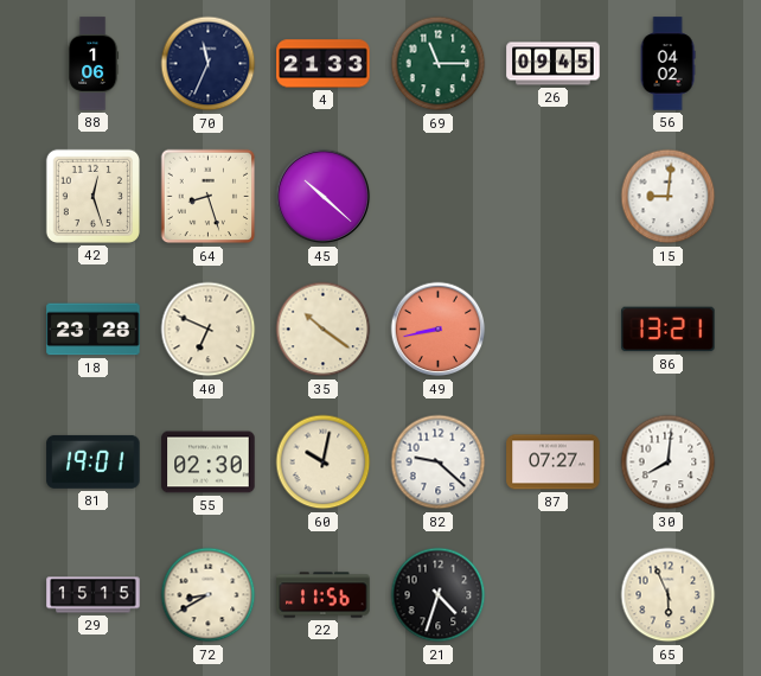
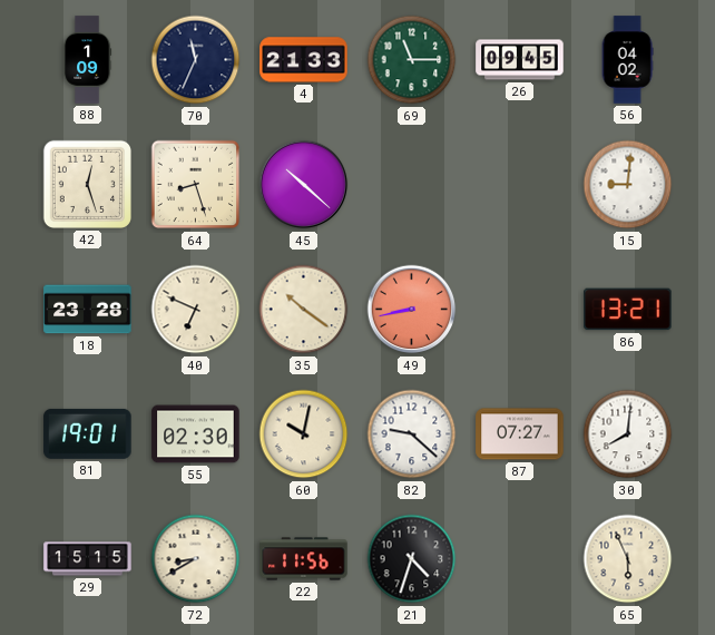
88: 1:06 -> 1:09 (88, 60)
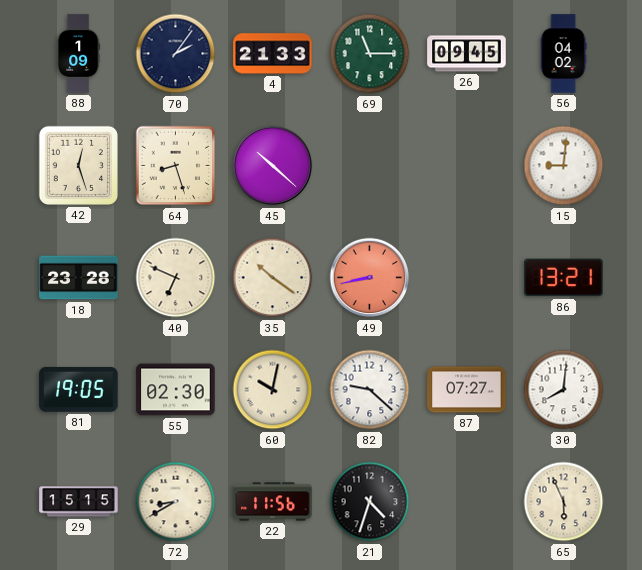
70: 11:34 -> 2:06 (176, 54)
81: 19:01 -> 19:05 (79, 389)
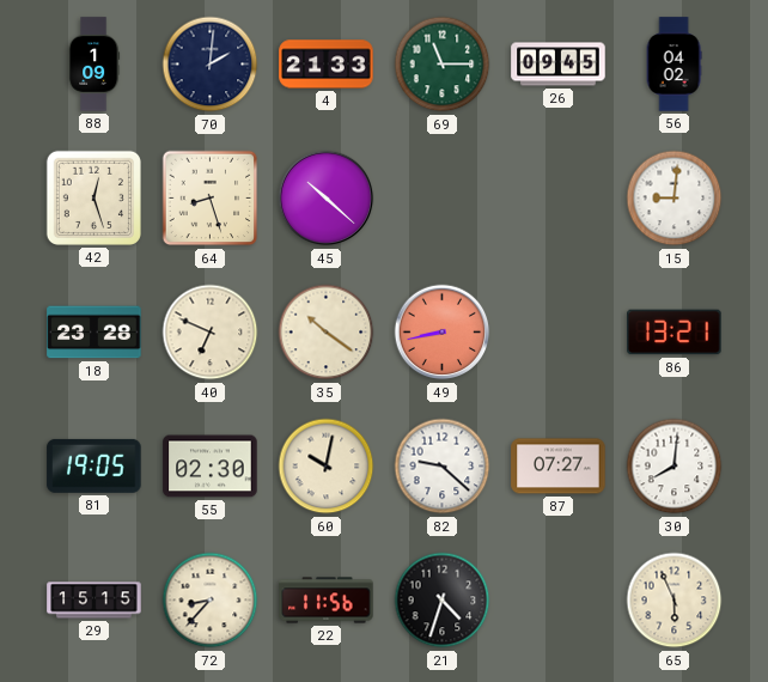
70: 2:06 -> 2:01 (211, 65)
72: 8:40 -> 8:37 (211, 601)
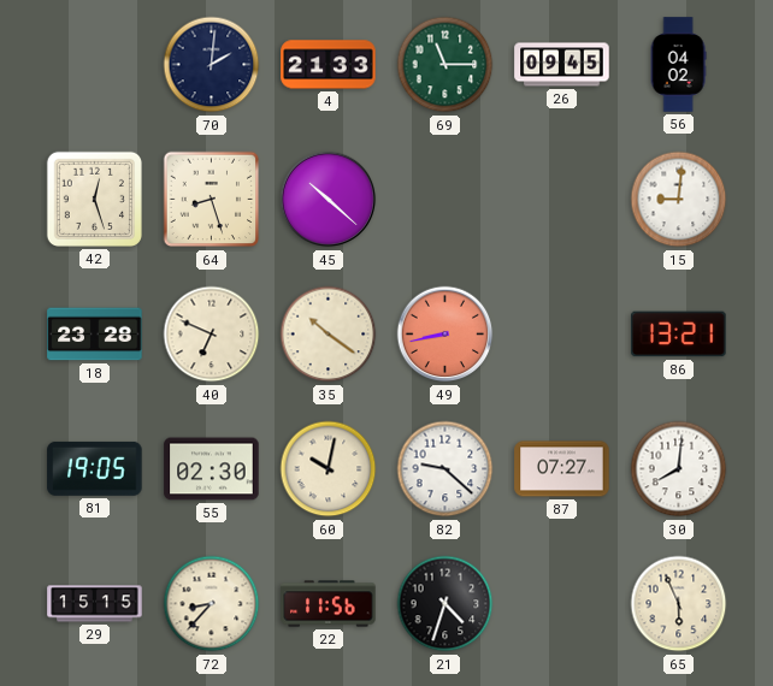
88: 1:09 -> none (95, 65)
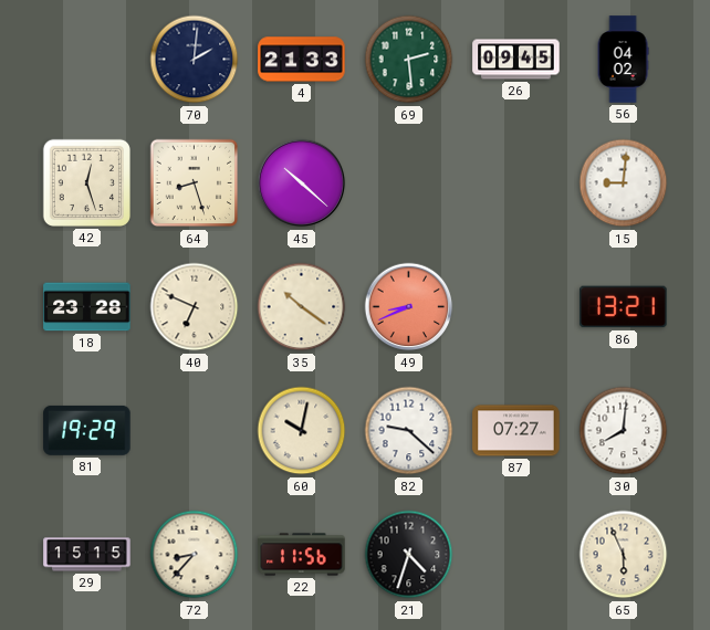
69: 11:15 -> 2:29 (409, 60)
49: 8:43 -> 8:41 (409, 307)
81: 19:05 -> 19:29 (87, 430)
55: 02:30 -> none (212, 469)
